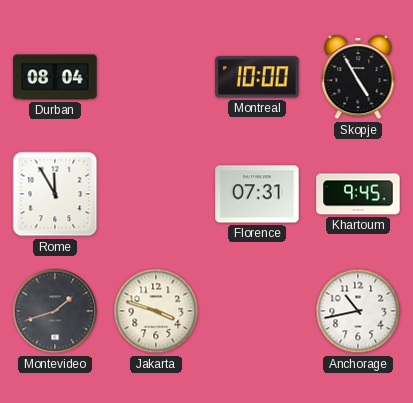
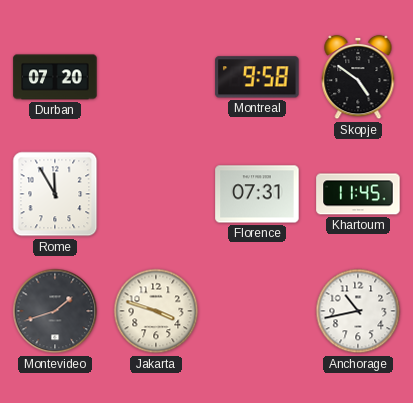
Durban: 08:04 -> 07:20 (55, 77)
Montreal: 10:00 -> 9:58 (257, 77)
Skopje: 4:55 -> 4:51 (358, 77)
Khartoum: 9:45 -> 11:45 (358, 194)
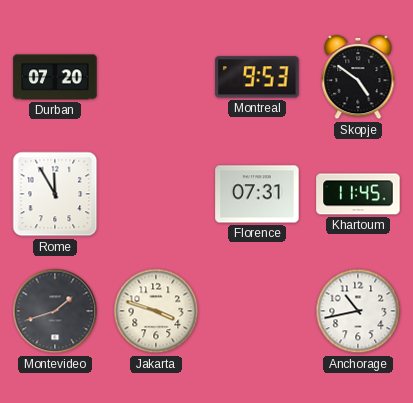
Montreal: 9:58 -> 9:53 (257, 77)
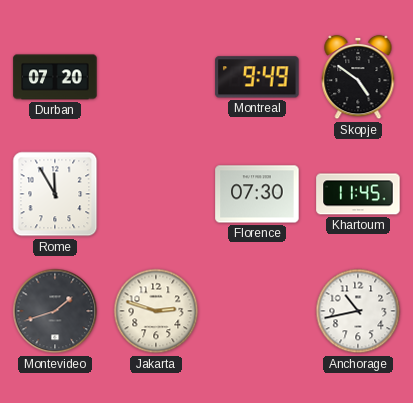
Montreal: 9:53 -> 9:49 (257, 77)
Florence: 07:31 -> 07:30 (257, 194)
Jakarta: 3:48 -> 2:48 (156, 311)
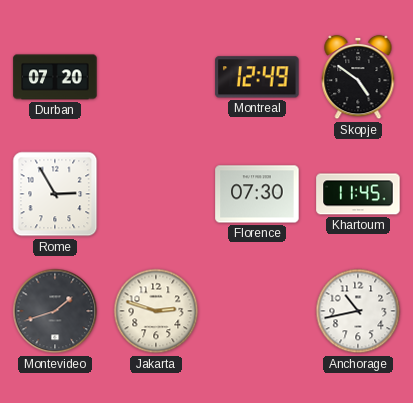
Montreal: 9:49 -> 12:49 (257, 77)
Rome: 11:55 -> 2:55 (55, 194)
